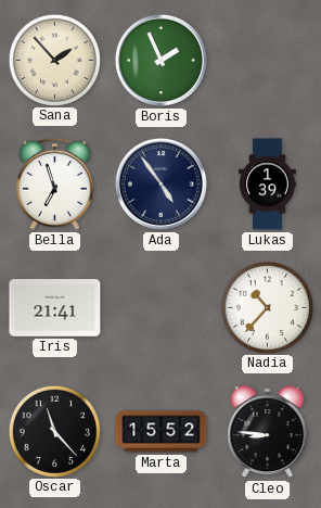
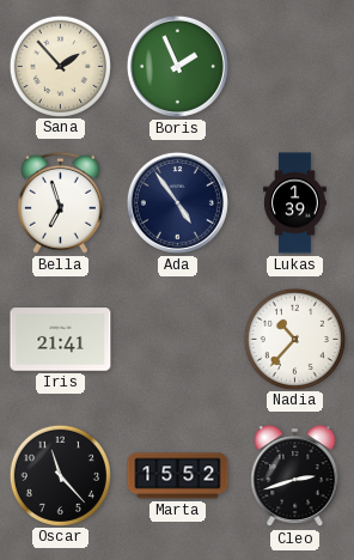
Cleo: 8:46 -> 2:42 (295, 476)
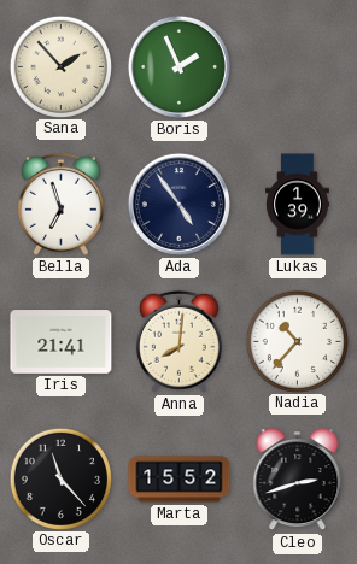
Anna: none -> 8:01 (178, 341)
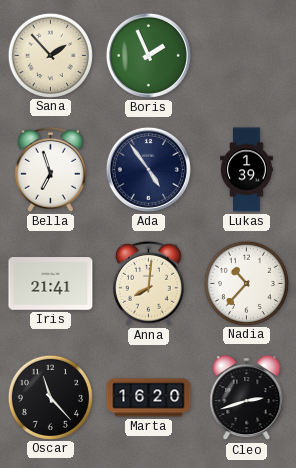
Marta: 15:52 -> 16:20 (149, 398)
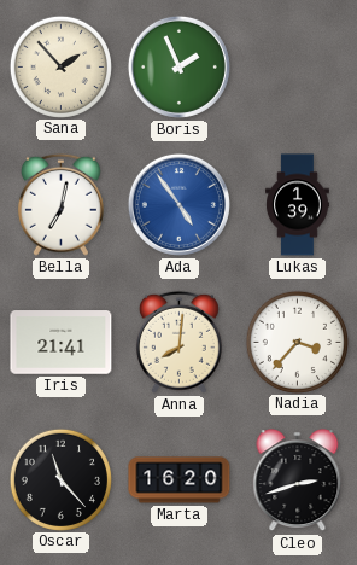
Bella: 6:57 -> 7:02 (60, 204)
Ada dial: navy -> blue (178, 204)
Nadia: 10:37 -> 3:37 (297, 342)
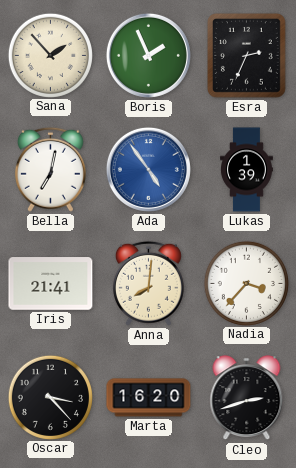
Esra: none -> 2:34 (246, 56)
Oscar: 11:23 -> 3:23 (50, 397)
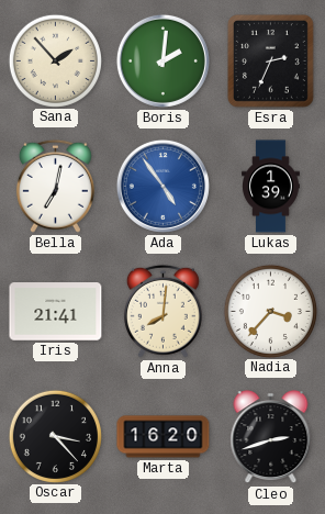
Boris: 1:56 -> 2:01 (162, 60)
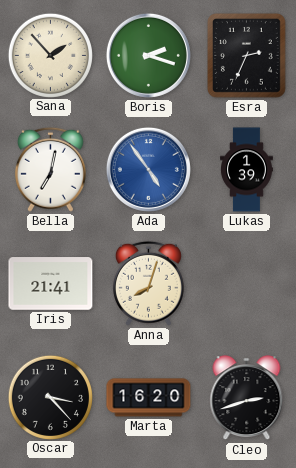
Boris: 2:01 -> 2:18 (148, 55)
Anna: 8:01 -> 8:03 (148, 283)
Nadia: 3:37 -> none (270, 311)
